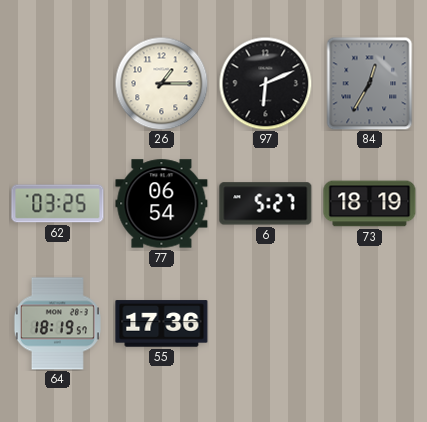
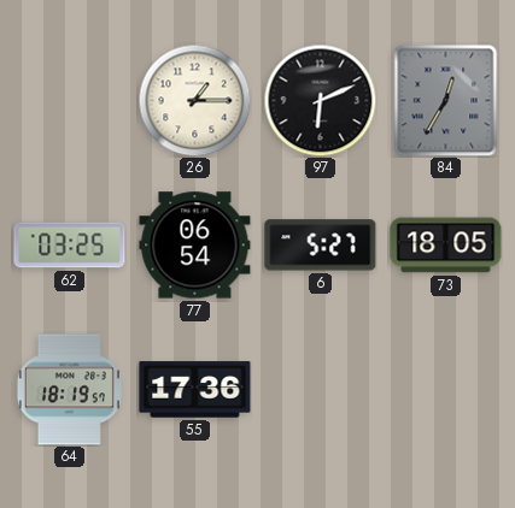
73: 18:19 -> 18:05 (446, 246)
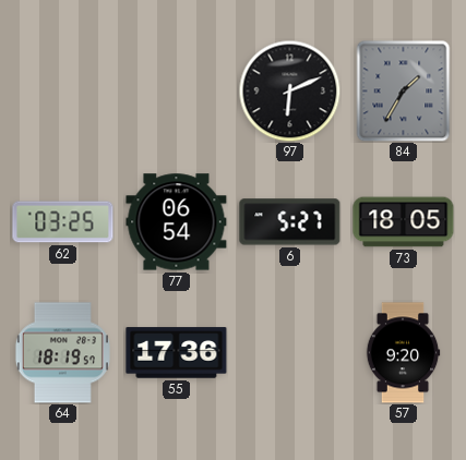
26: 1:15 -> none (194, 100)
84: 12:35 -> 1:35 (404, 90)
57: none -> 9:20 (403, 353)
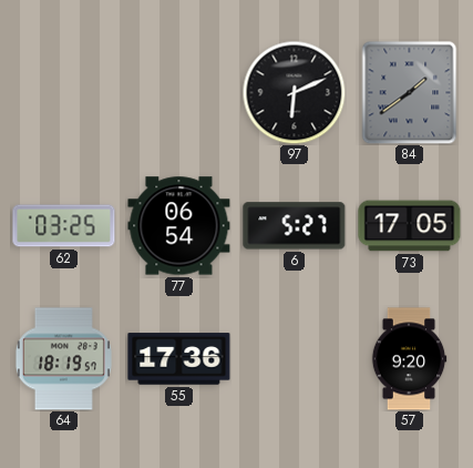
84: 1:35 -> 1:39 (410, 92)
73: 18:05 -> 17:05 (410, 226)
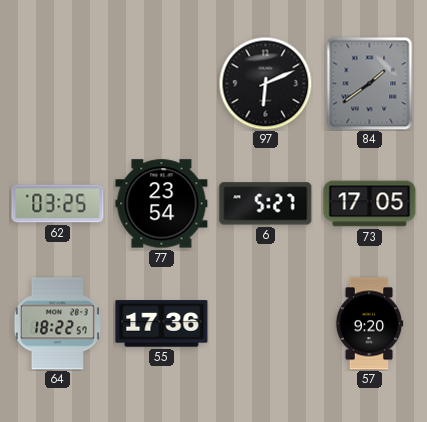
77: 06:54 -> 23:54 (162, 204)
64: 18:19 -> 18:22 (57, 324)
